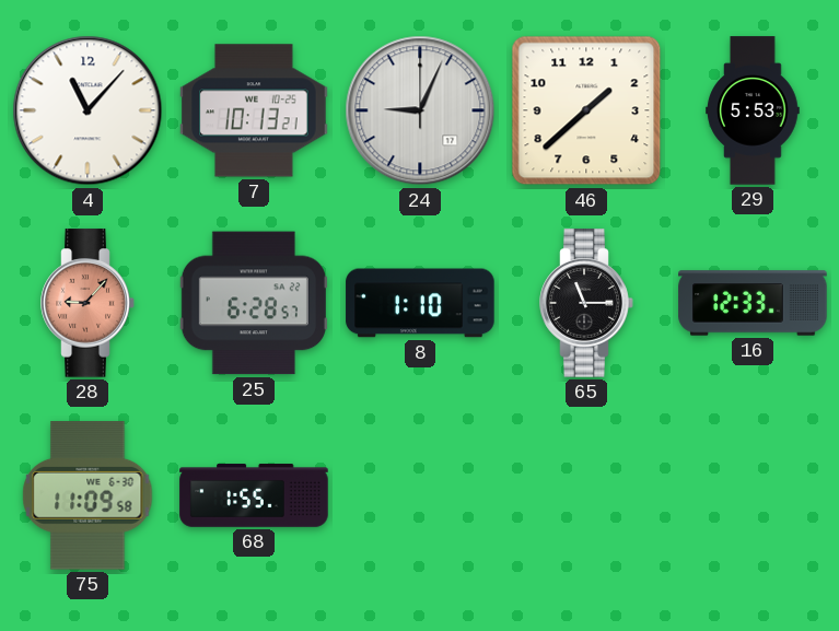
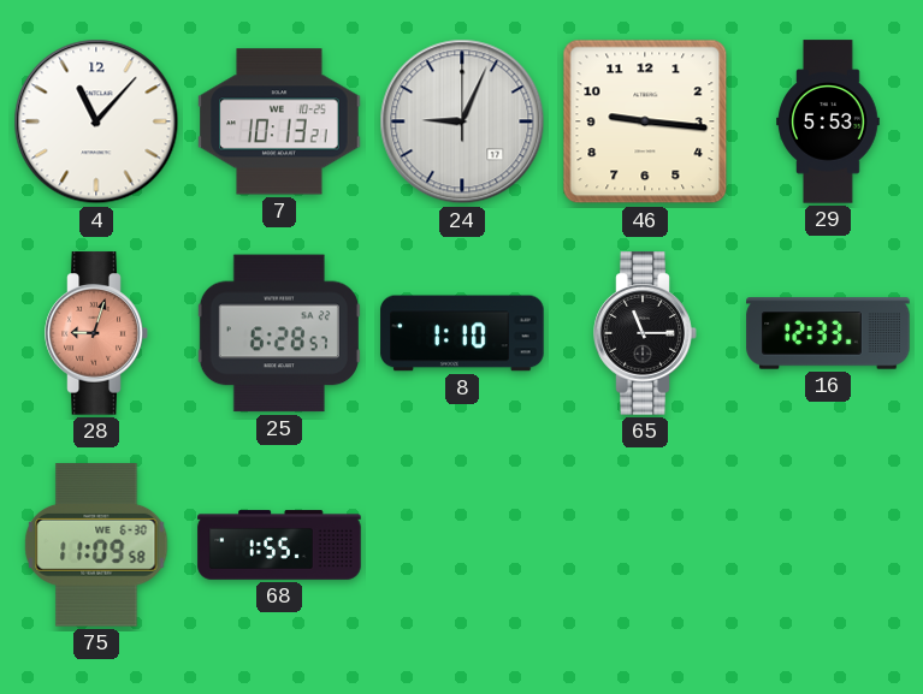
46: 1:38 -> 9:16 (645, 121)
28: 9:07 -> 9:03 (96, 333)
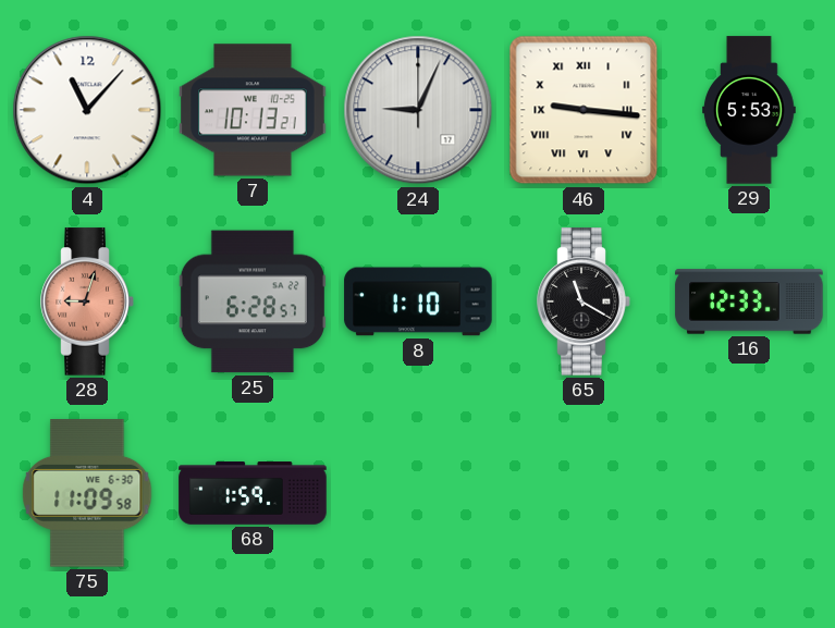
46 numerals: Arabic -> Roman (584, 110)
65: 11:15 -> 11:20 (584, 301)
68: 1:55 -> 1:59 (253, 493)
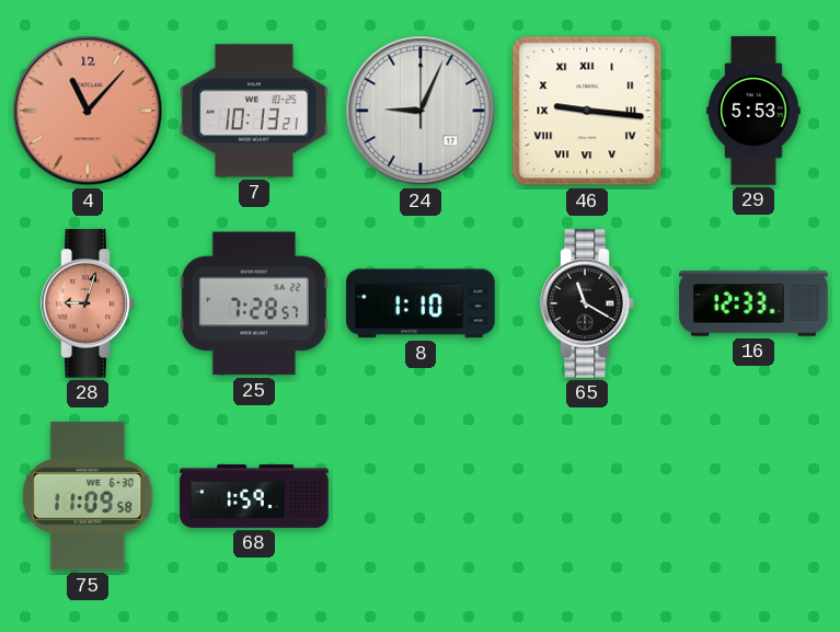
4 dial: white -> salmon (88, 111)
25: 6:28 -> 7:28 (254, 303)
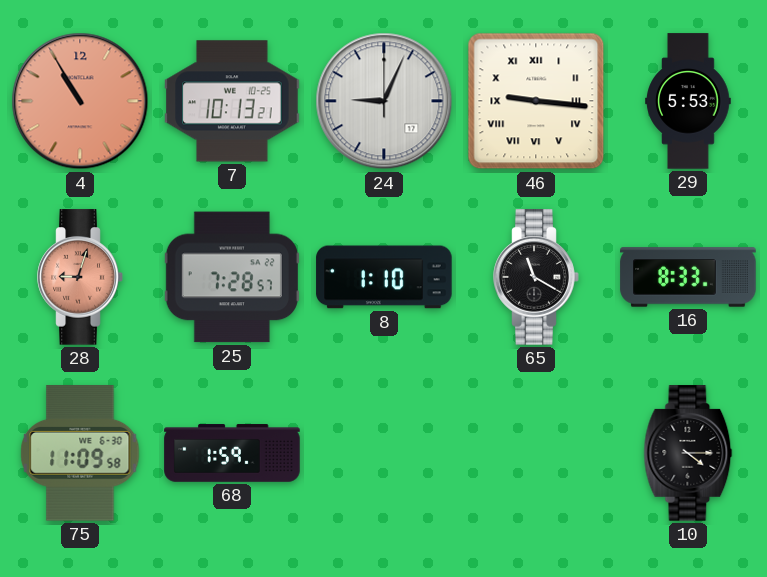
4: 11:07 -> 10:55 (80, 101)
16: 12:33 -> 8:33 (688, 277)
10: none -> 4:15 (688, 453)
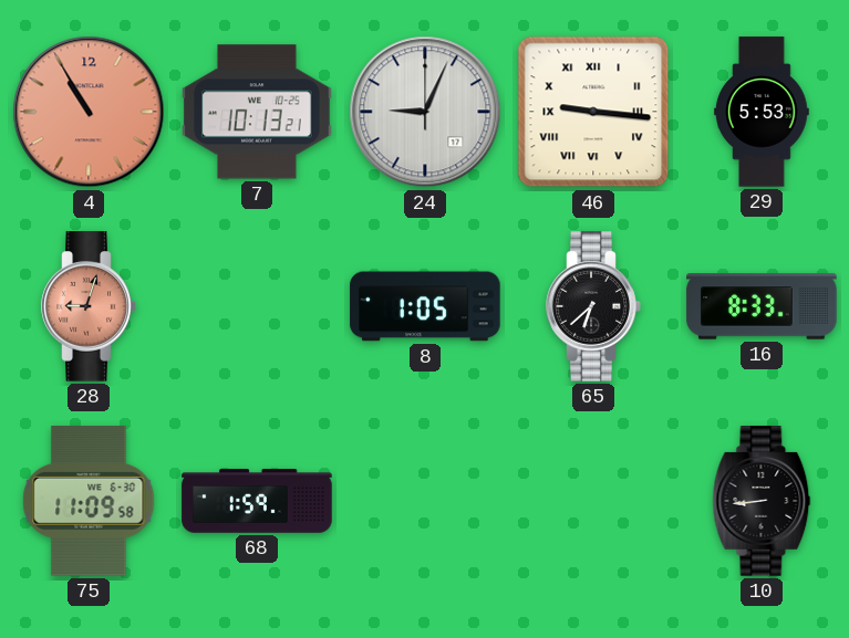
25: 7:28 -> none (232, 277)
8: 1:10 -> 1:05 (425, 306)
65: 11:20 -> 6:38 (593, 306)
10: 4:15 -> 8:44 (762, 501)
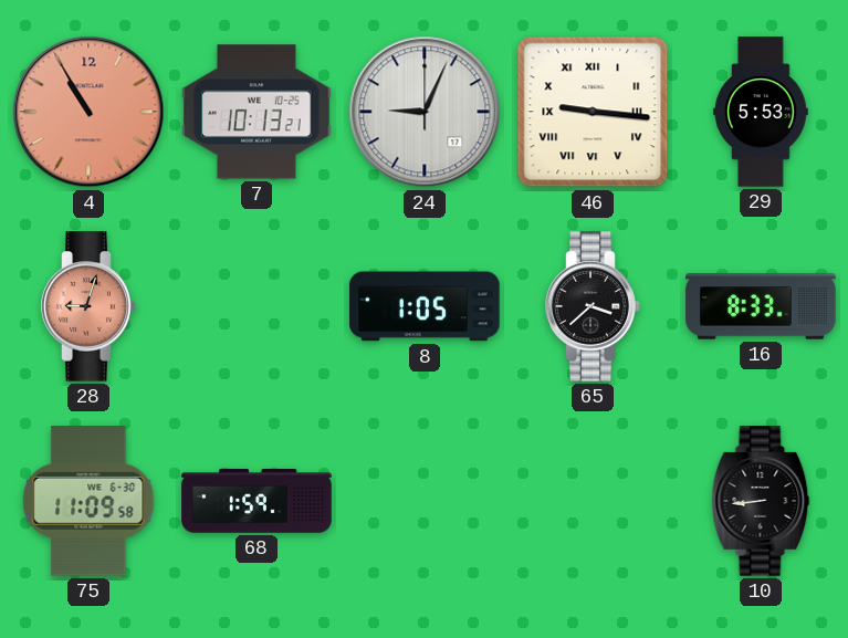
65: 6:38 -> 3:38 (593, 306)
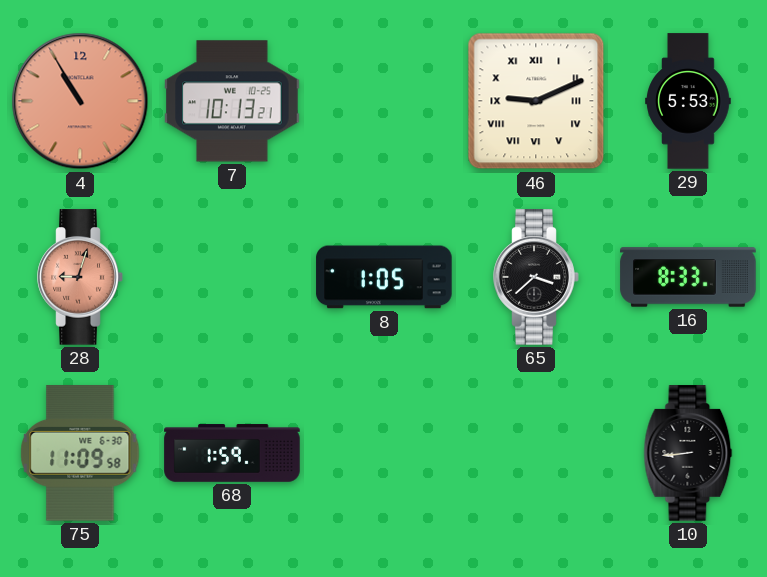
24: 9:04 -> none (425, 112)
46: 9:16 -> 9:11 (536, 101)
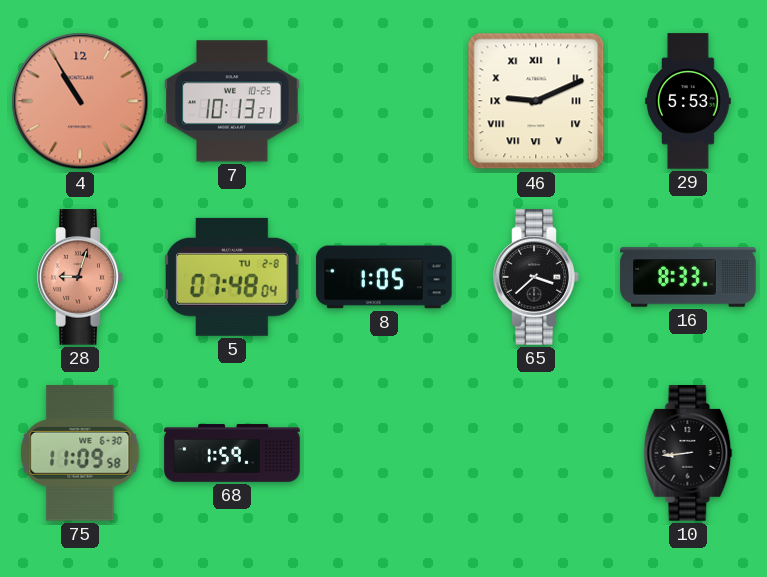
5: none -> 07:48 (233, 277)
